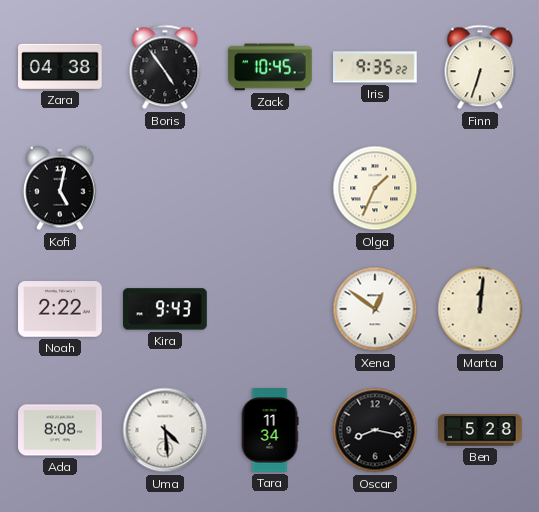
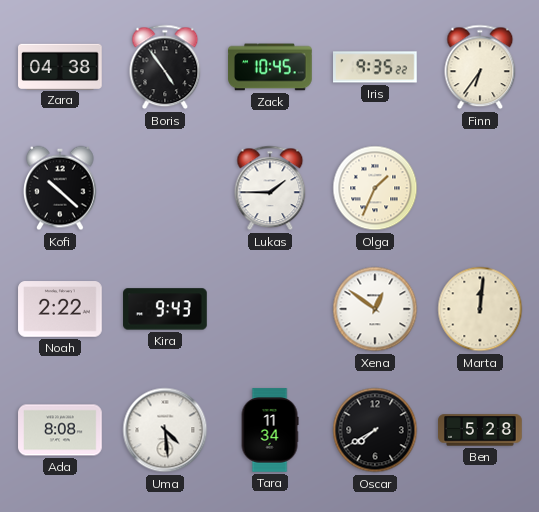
Finn: 6:33 -> 6:36 (480, 67)
Kofi: 5:02 -> 10:22 (61, 188)
Lukas: none -> 1:45 (270, 188)
Oscar: 8:17 -> 7:40 (375, 430)
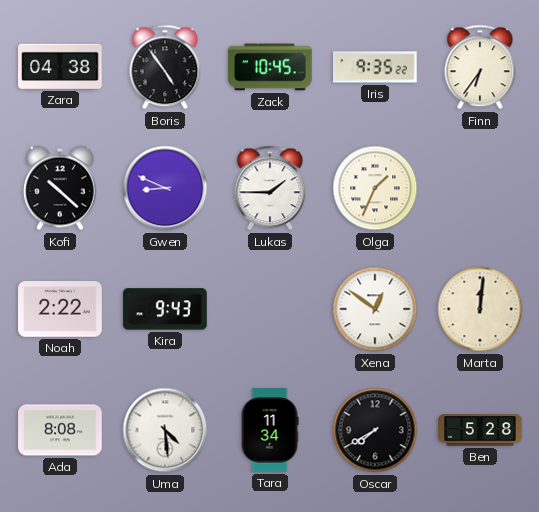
Gwen: none -> 8:49 (165, 188)
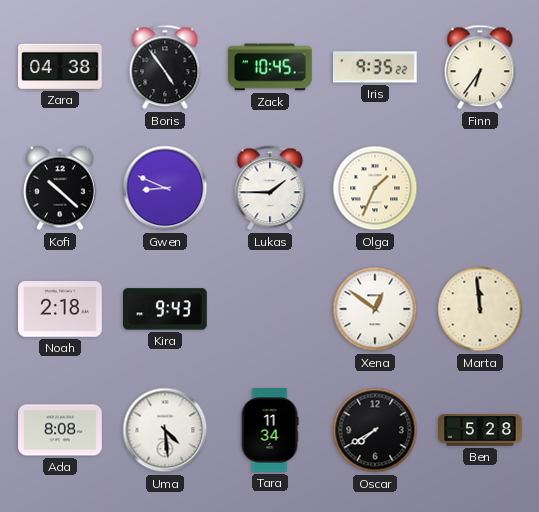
Noah: 2:22 -> 2:18 (60, 309)
Marta: 12:01 -> 11:59 (480, 309)
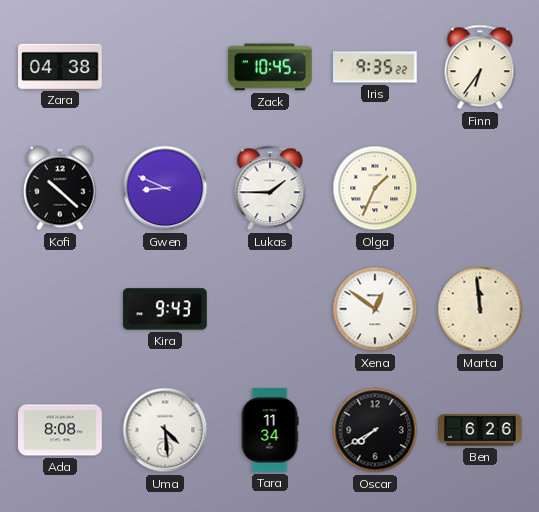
Boris: 4:54 -> none (165, 67)
Noah: 2:18 -> none (60, 309)
Ben: 5:28 -> 6:26 (480, 430)
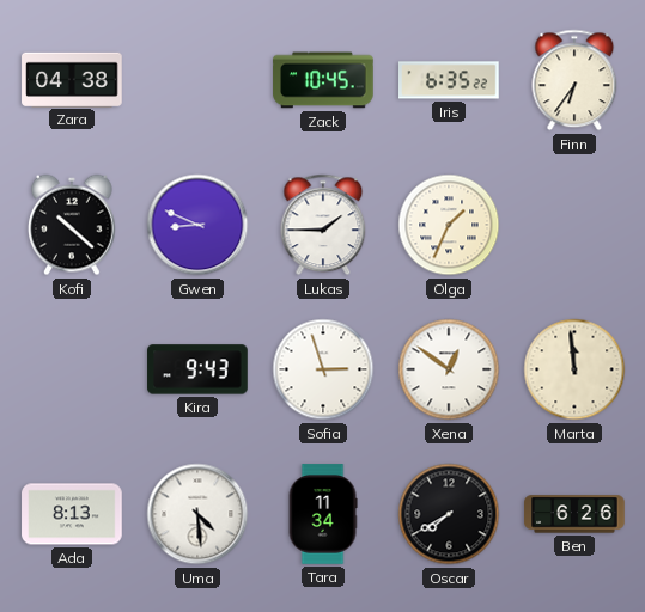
Iris: 9:35 -> 6:35 (449, 80)
Sofia: none -> 2:57 (323, 369)
Ada: 8:08 -> 8:13 (72, 514)
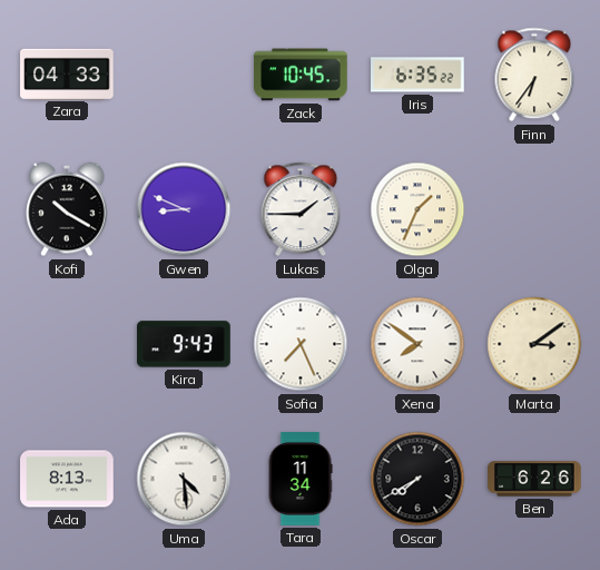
Zara: 04:38 -> 04:33 (67, 73)
Kofi: 10:22 -> 10:20 (68, 209)
Sofia: 2:57 -> 7:26 (301, 344)
Xena: 12:51 -> 7:51 (417, 344)
Marta: 11:59 -> 3:09 (534, 344)
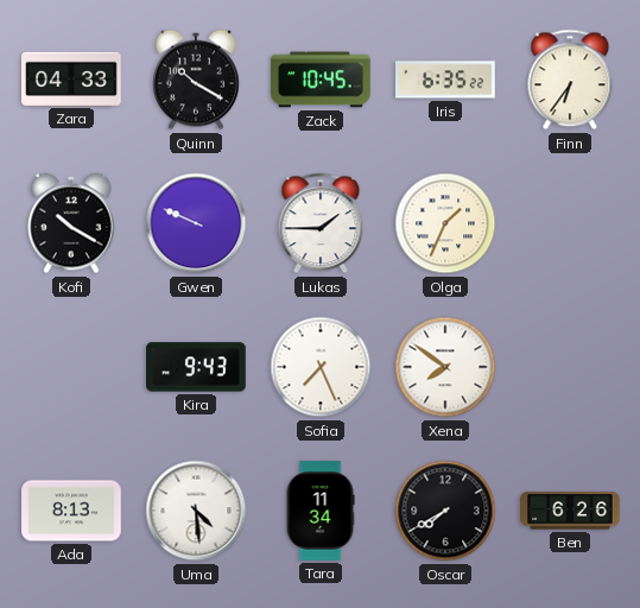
Quinn: none -> 10:20 (197, 80)
Gwen: 8:49 -> 9:49 (196, 223)
Marta: 3:09 -> none (534, 344)
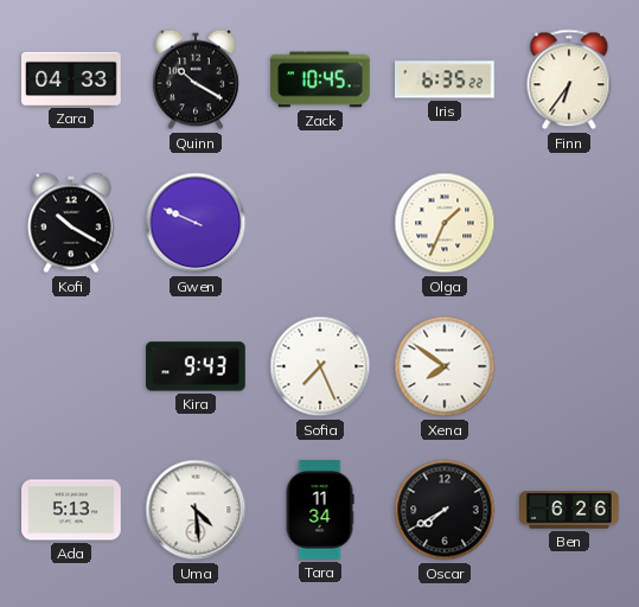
Lukas: 1:45 -> none (321, 223)
Ada: 8:13 -> 5:13 (71, 510)
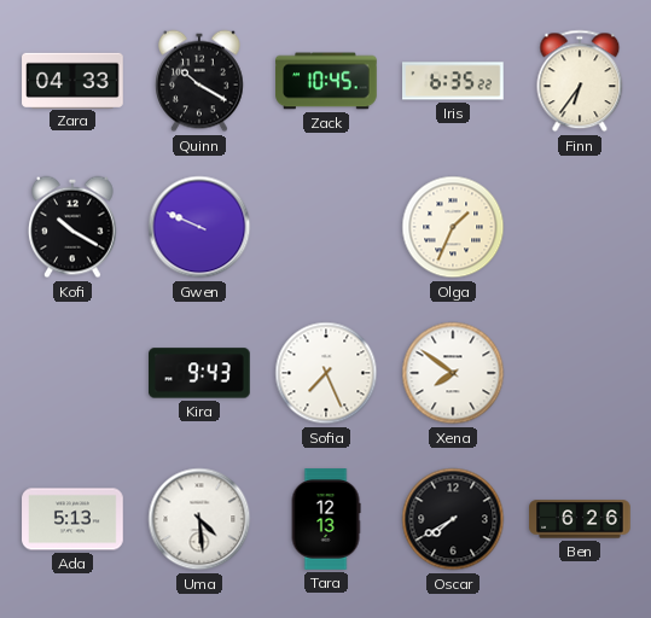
Tara: 11:34 -> 12:13 (326, 519)
